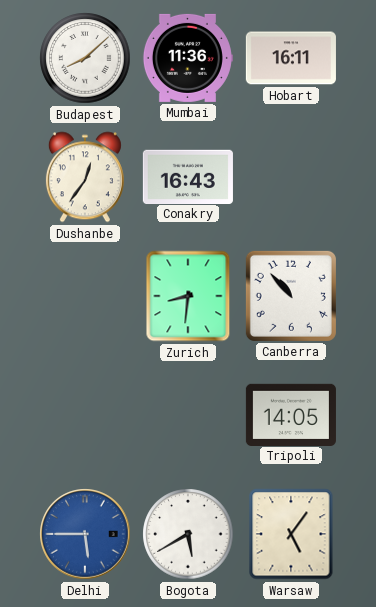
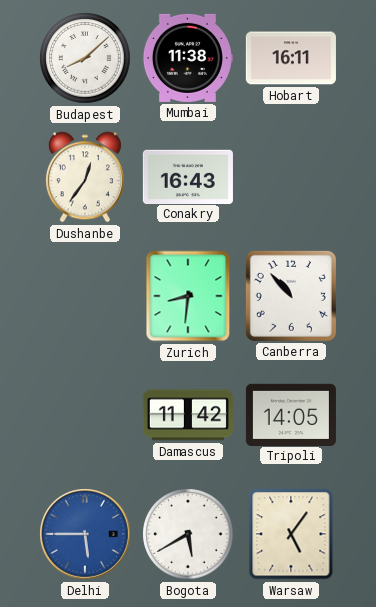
Mumbai: 11:36 -> 11:38 (187, 58)
Damascus: none -> 11:42 (188, 415)
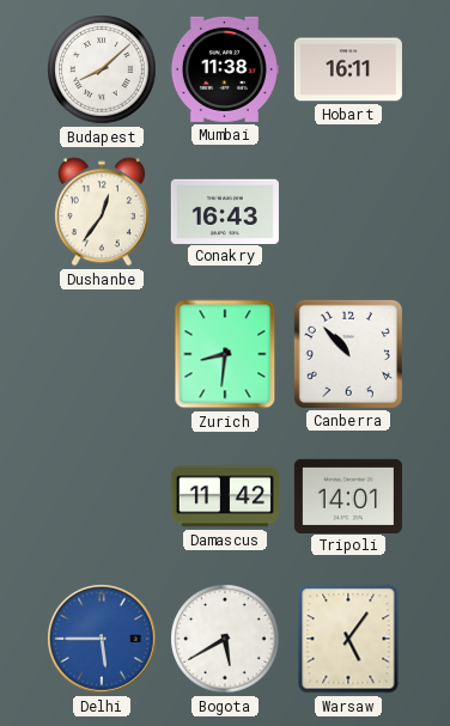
Tripoli: 14:05 -> 14:01 (348, 495)
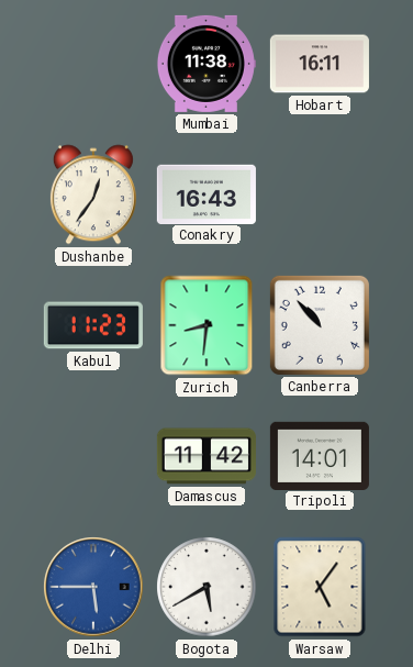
Budapest: 8:08 -> none (102, 69)
Kabul: none -> 11:23 (93, 325)
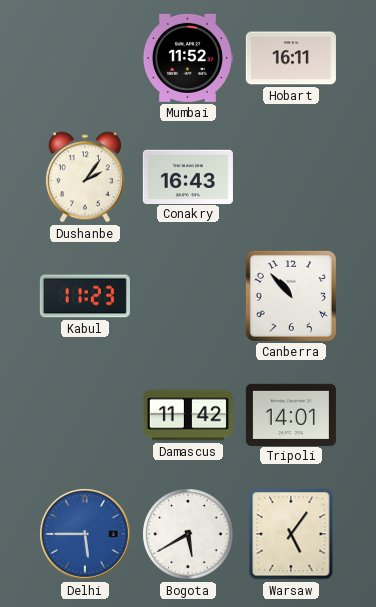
Mumbai: 11:38 -> 11:52 (187, 58)
Dushanbe: 12:36 -> 2:06 (85, 177)
Zurich: 8:31 -> none (206, 325)
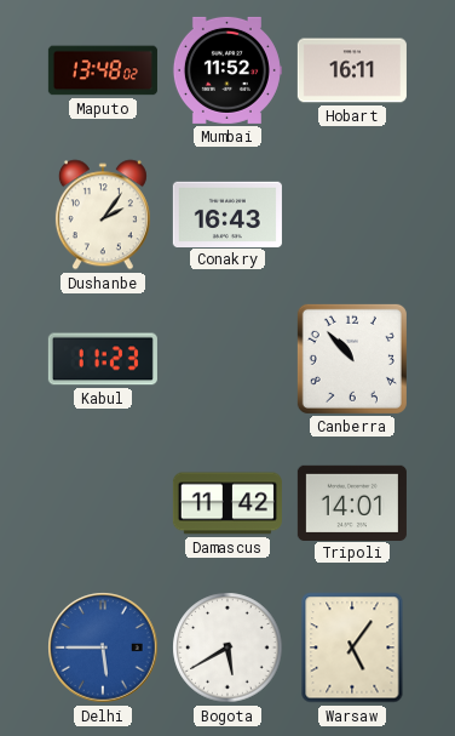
Maputo: none -> 13:48 (103, 70)
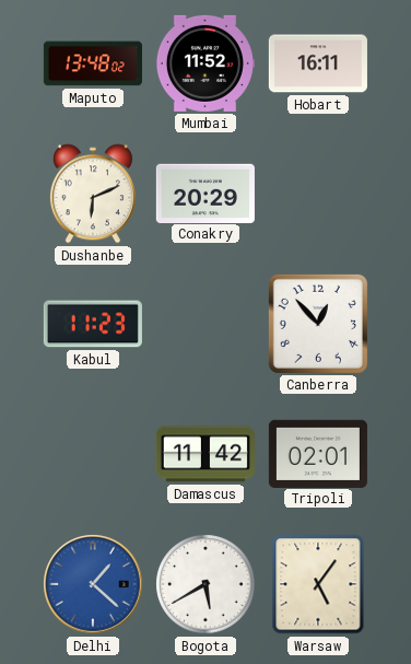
Dushanbe: 2:06 -> 6:11 (93, 194)
Conakry: 16:43 -> 20:29 (205, 193)
Canberra: 10:53 -> 12:53 (318, 324)
Tripoli: 14:01 -> 02:01 (318, 453)
Delhi: 5:45 -> 1:22 (93, 584)
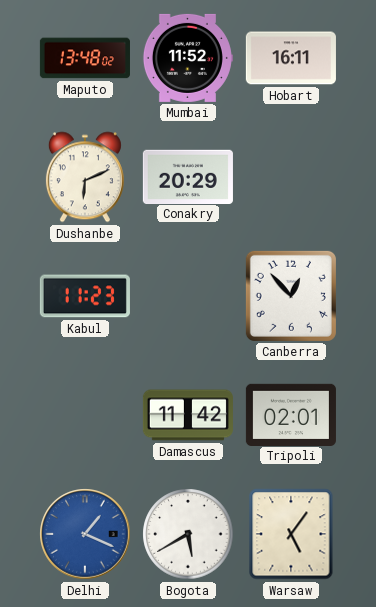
Delhi: 1:22 -> 1:19 (85, 534)
